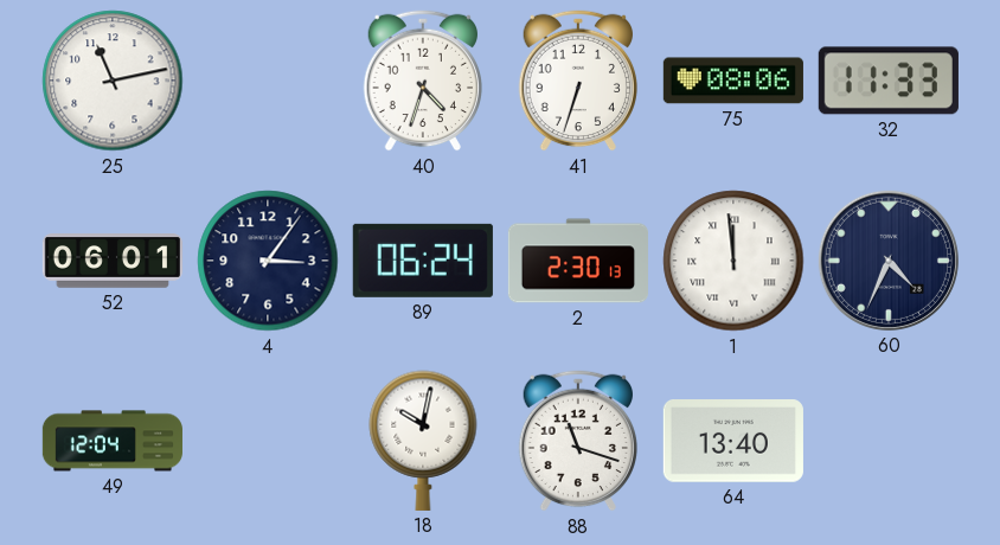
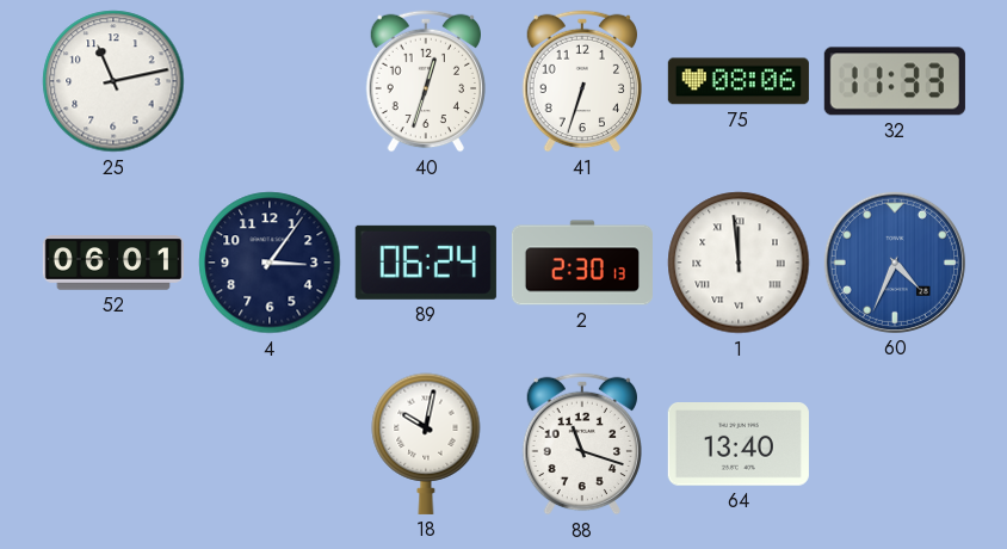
40: 4:33 -> 12:33 (425, 81)
60 dial: navy -> blue (895, 263)
49: 12:04 -> none (113, 441)
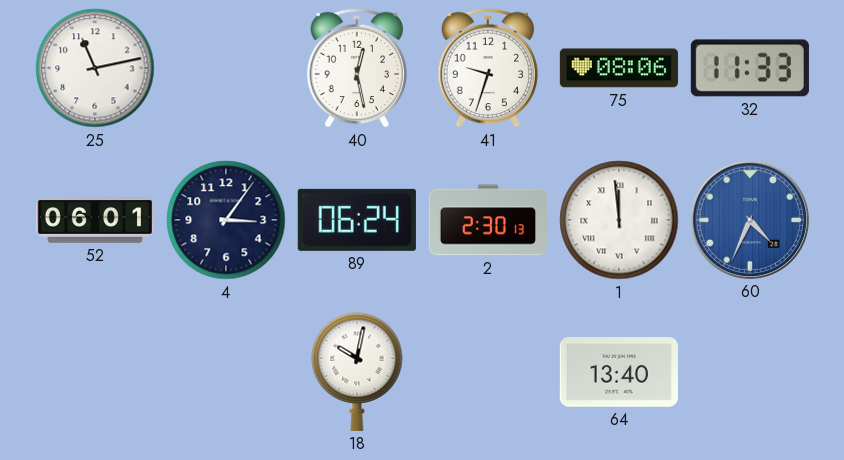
40: 12:33 -> 12:28 (356, 68)
41: 6:33 -> 9:33 (487, 68)
88: 11:18 -> none (581, 444)
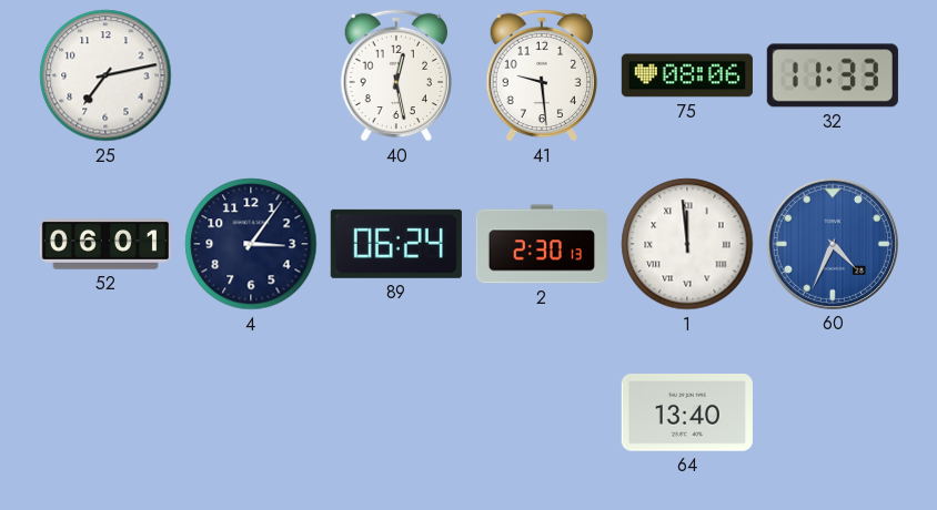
25: 11:13 -> 7:13 (105, 75)
41: 9:33 -> 9:29 (541, 75)
18: 10:02 -> none (357, 372)
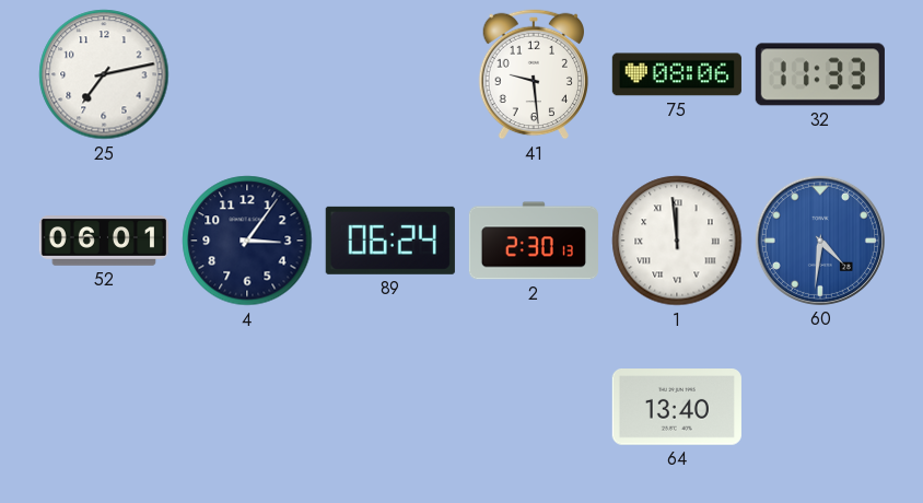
40: 12:28 -> none (395, 75)
60: 4:34 -> 4:31 (820, 241)
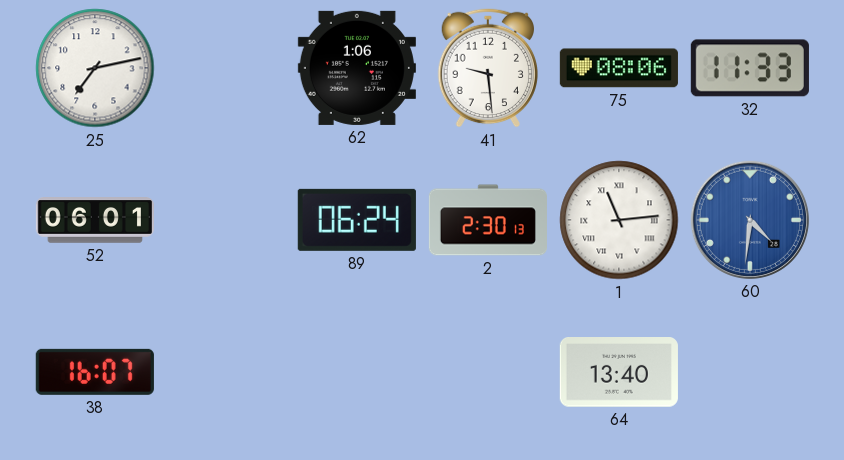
62: none -> 1:06 (357, 68)
4: 3:06 -> none (247, 241)
1: 11:59 -> 11:14 (619, 220)
38: none -> 16:07 (95, 372)
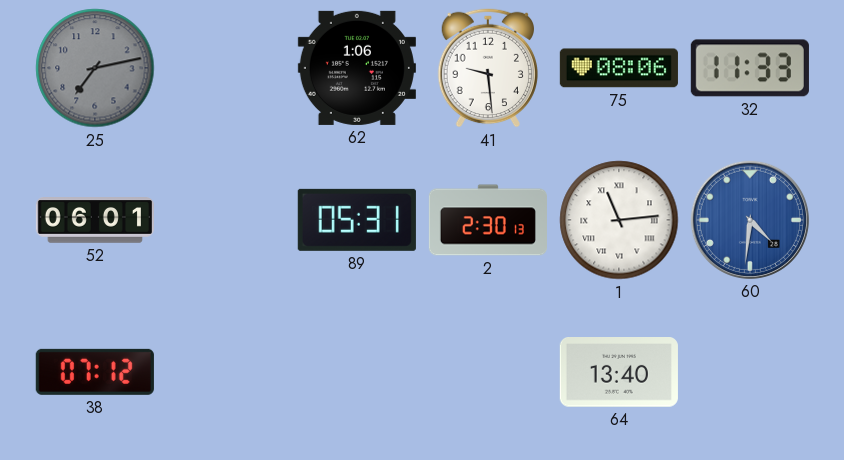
25 dial: white -> grey (95, 68)
89: 06:24 -> 05:31 (357, 220)
38: 16:07 -> 07:12 (95, 372)
